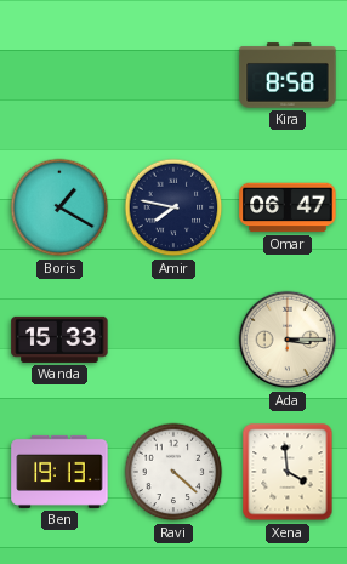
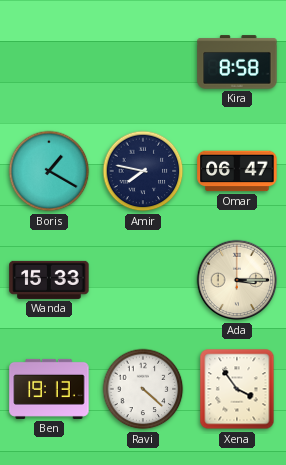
Xena: 3:59 -> 3:54 (237, 389)
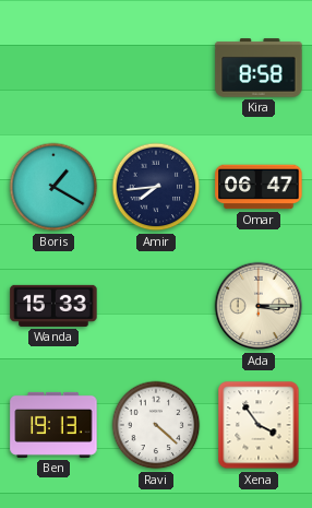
Amir: 7:47 -> 7:44 (156, 187)
